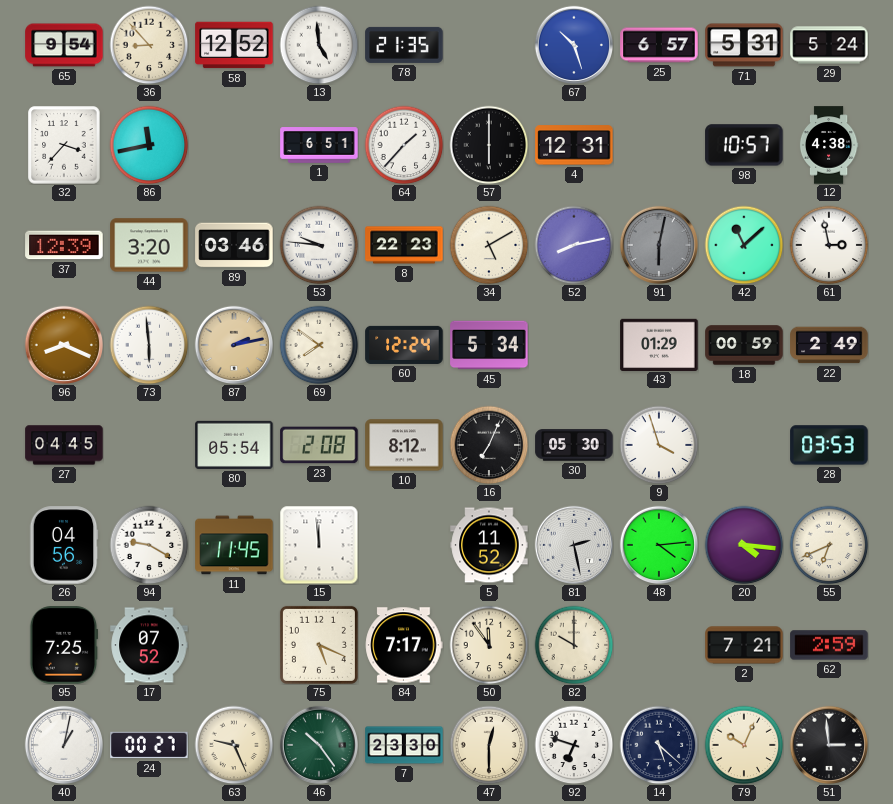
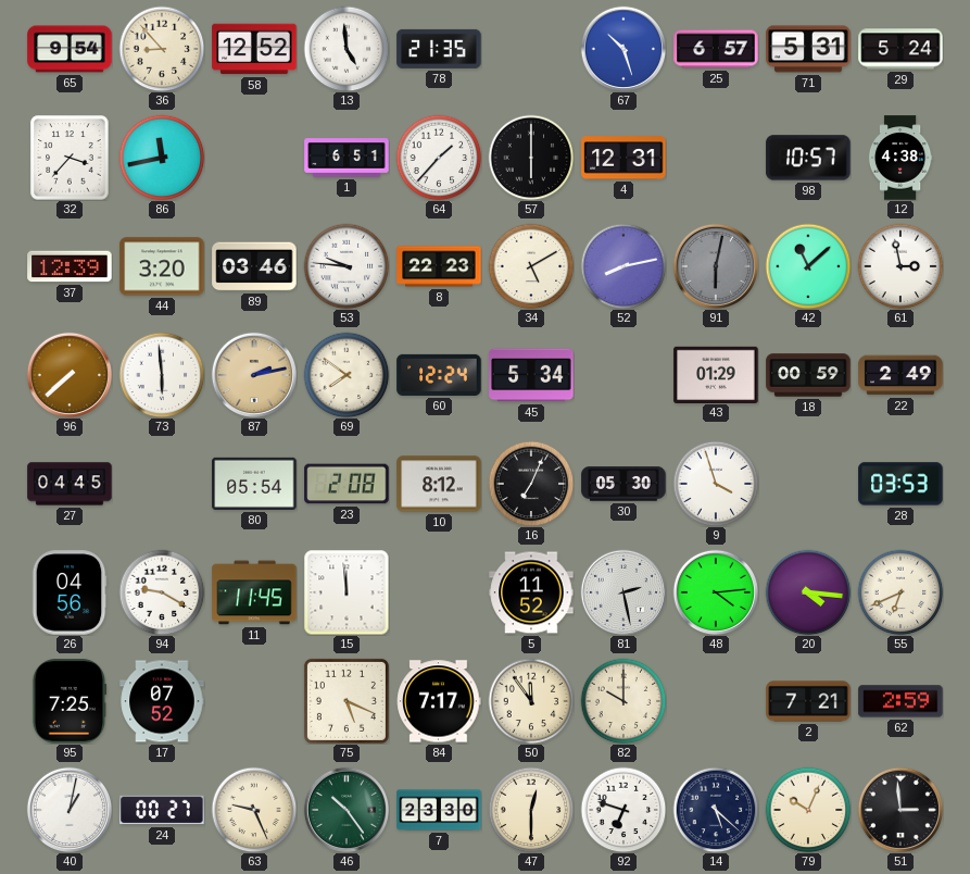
96: 8:19 -> 7:38 (68, 374)
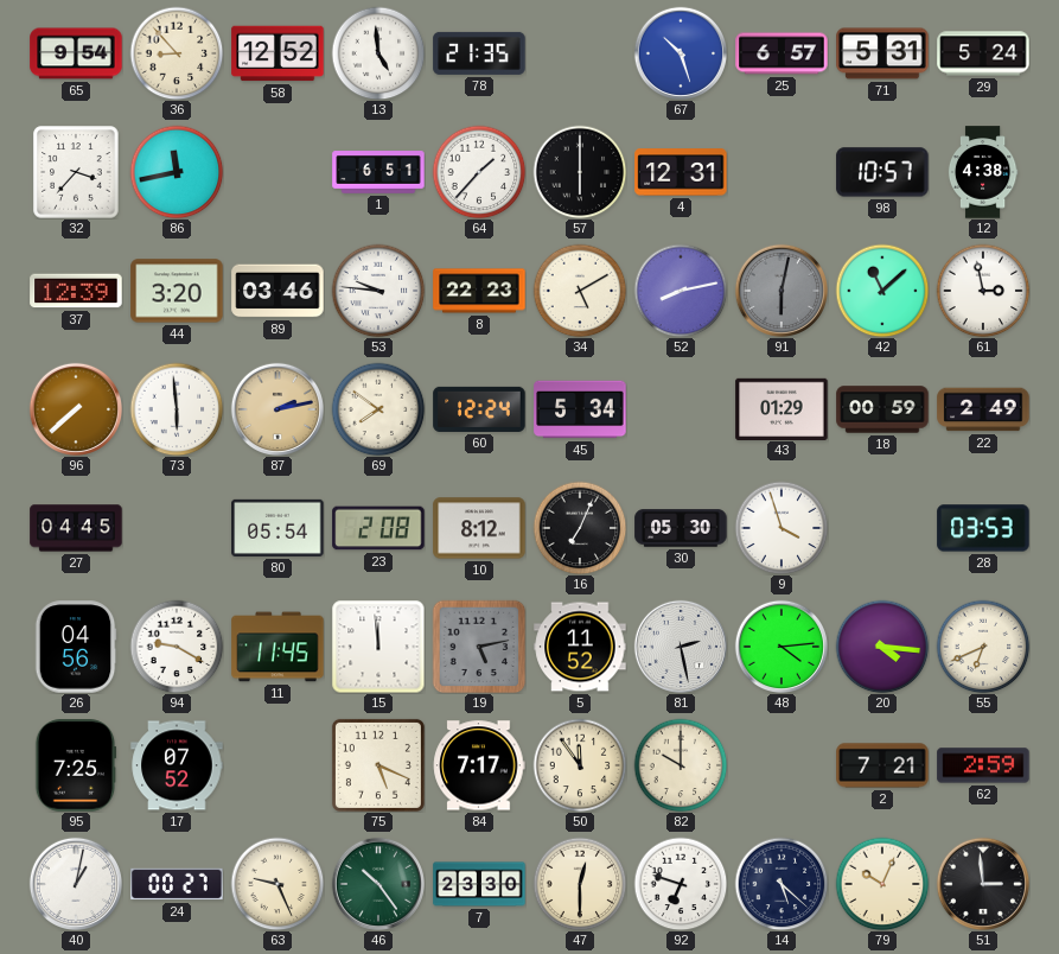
19: none -> 5:13 (479, 647)
